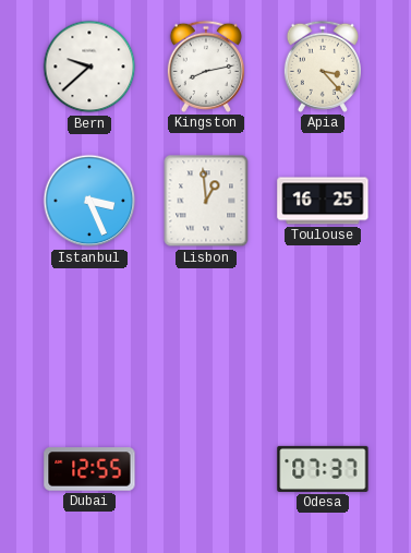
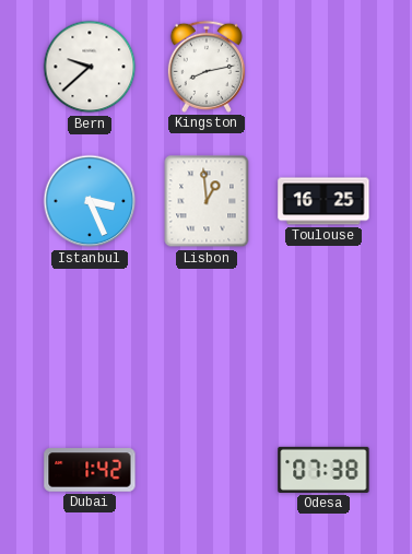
Apia: 3:23 -> none (323, 67)
Dubai: 12:55 -> 1:42 (90, 470)
Odesa: 07:37 -> 07:38 (323, 470)
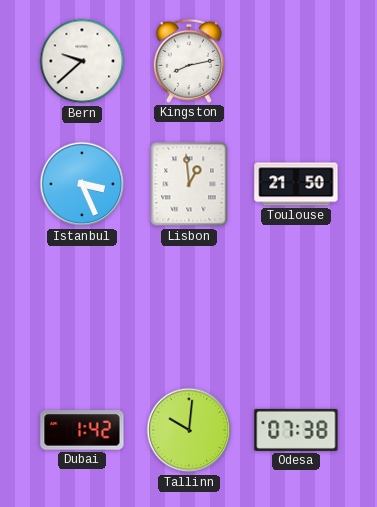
Toulouse: 16:25 -> 21:50 (296, 184)
Tallinn: none -> 10:01 (189, 430)
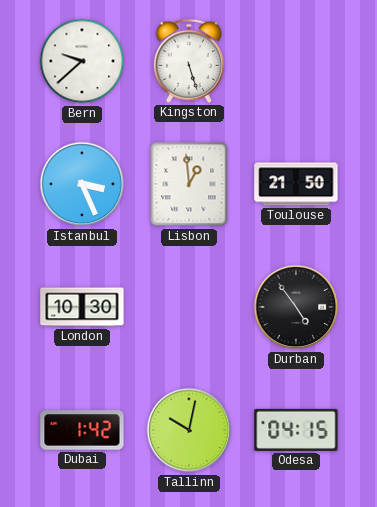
Kingston: 8:13 -> 5:27 (189, 61)
London: none -> 10:30 (82, 307)
Durban: none -> 4:54 (296, 307)
Tallinn: 10:01 -> 10:02 (189, 430)
Odesa: 07:38 -> 04:15 (296, 430)
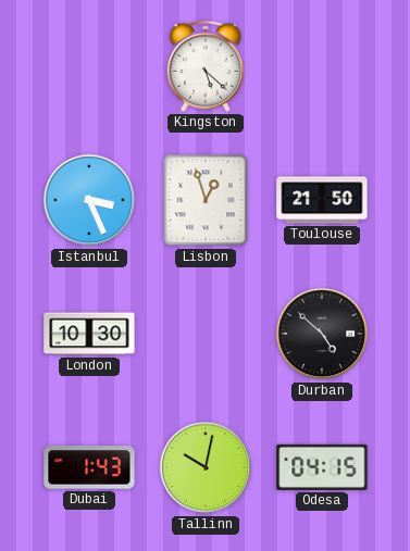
Bern: 9:38 -> none (82, 61)
Kingston: 5:27 -> 5:22 (206, 66)
Lisbon: 12:59 -> 12:57 (206, 200)
Durban: 4:54 -> 4:52 (322, 334)
Dubai: 1:42 -> 1:43 (89, 467)
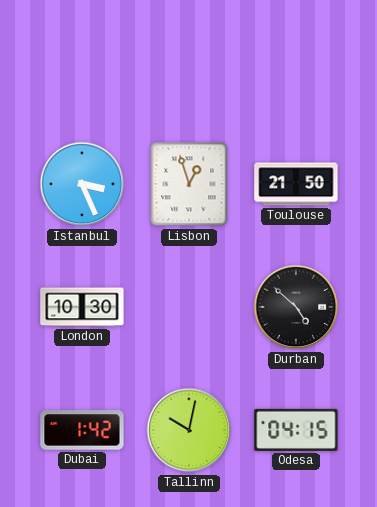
Kingston: 5:22 -> none (206, 66)
Dubai: 1:43 -> 1:42 (82, 430)
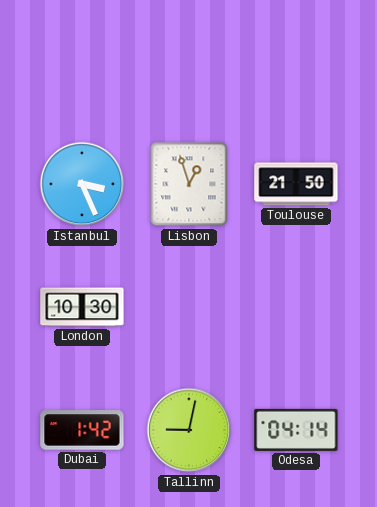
Durban: 4:52 -> none (296, 307)
Tallinn: 10:02 -> 9:02 (189, 430)
Odesa: 04:15 -> 04:14 (296, 430)
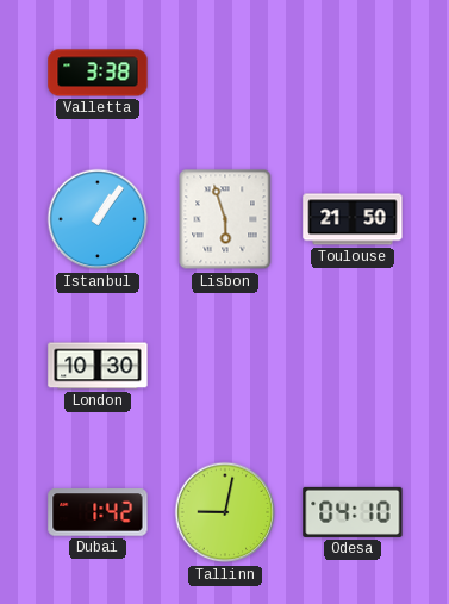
Valletta: none -> 3:38 (98, 73)
Istanbul: 3:26 -> 1:06 (98, 219)
Lisbon: 12:57 -> 5:57 (225, 219)
Odesa: 04:14 -> 04:10 (353, 512)
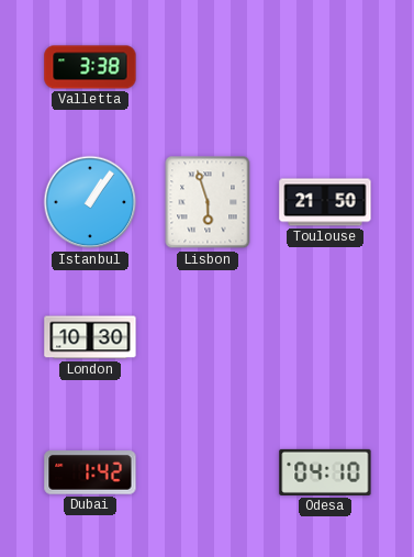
Tallinn: 9:02 -> none (225, 512)
